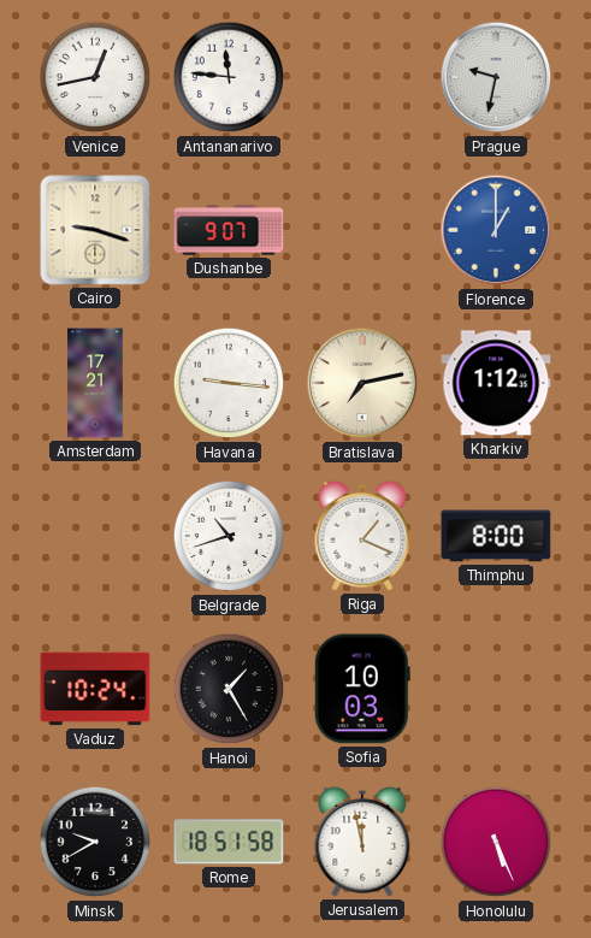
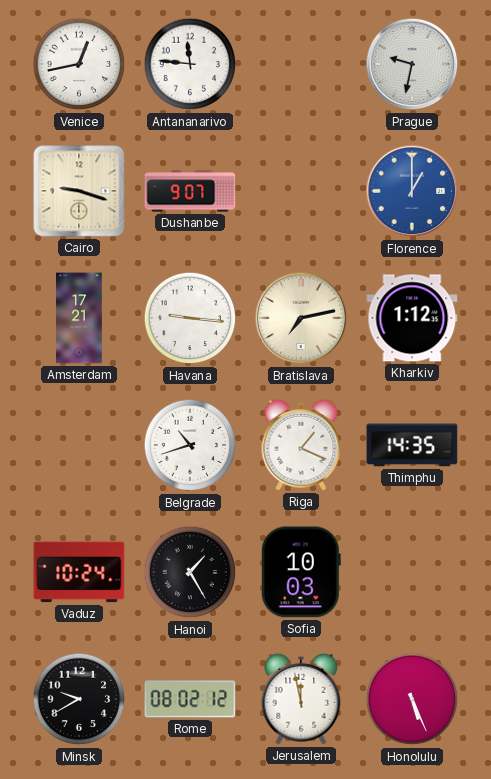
Thimphu: 8:00 -> 14:35 (412, 445)
Rome: 18:51 -> 08:02 (190, 699)
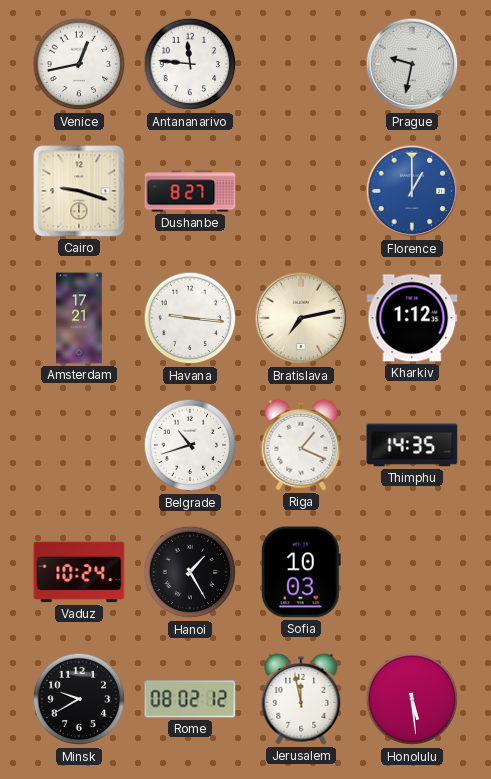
Dushanbe: 9:07 -> 8:27 (190, 191)
Honolulu: 5:26 -> 5:29 (412, 699)
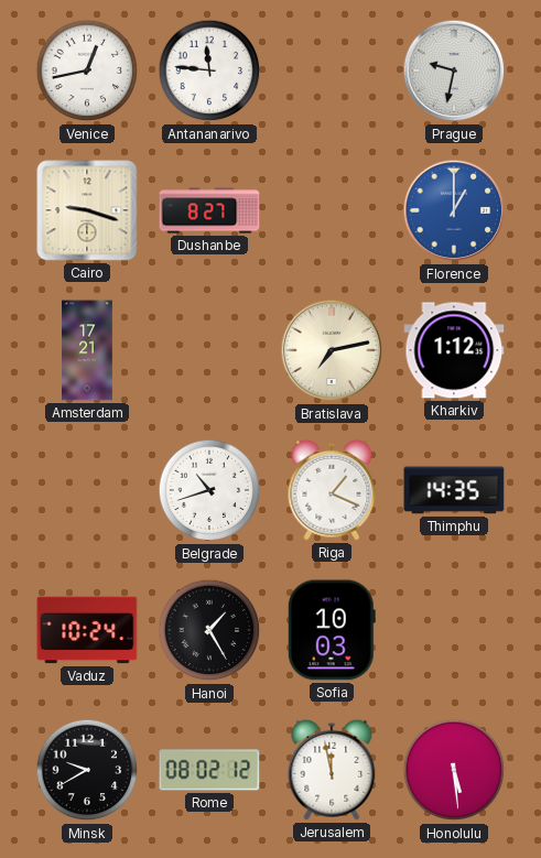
Havana: 9:16 -> none (190, 318)
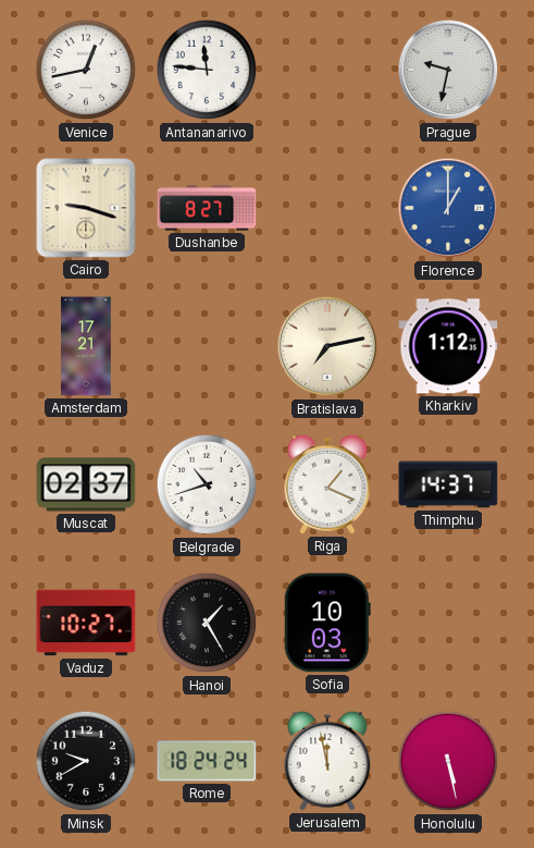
Muscat: none -> 02:37 (86, 484)
Thimphu: 14:35 -> 14:37 (448, 484)
Vaduz: 10:24 -> 10:27 (86, 623)
Rome: 08:02 -> 18:24 (207, 761)
Honolulu: 5:29 -> 5:28 (448, 761)
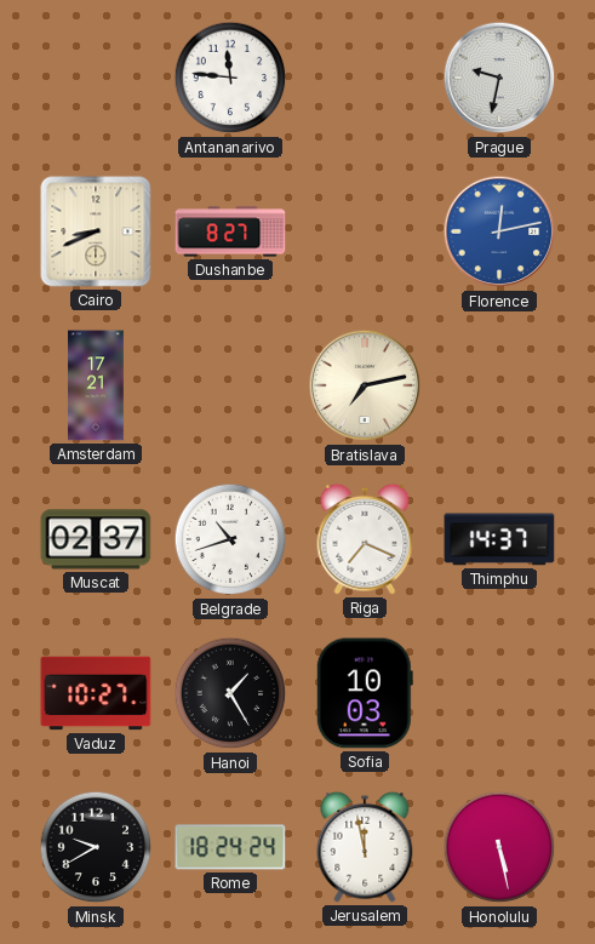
Venice: 12:43 -> none (86, 70)
Cairo: 9:18 -> 8:41 (96, 231)
Florence: 1:00 -> 12:13 (499, 231)
Kharkiv: 1:12 -> none (448, 346)
Riga: 1:19 -> 7:19 (365, 539)
